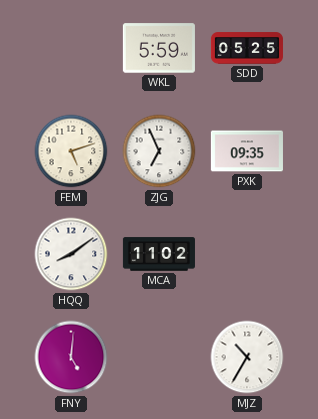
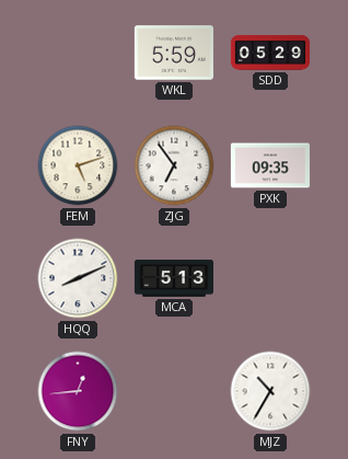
SDD: 05:25 -> 05:29 (270, 53)
ZJG: 6:56 -> 6:54 (174, 165)
HQQ: 8:09 -> 8:11 (78, 278)
MCA: 11:02 -> 5:13 (174, 278)
FNY: 5:01 -> 12:44 (78, 391)
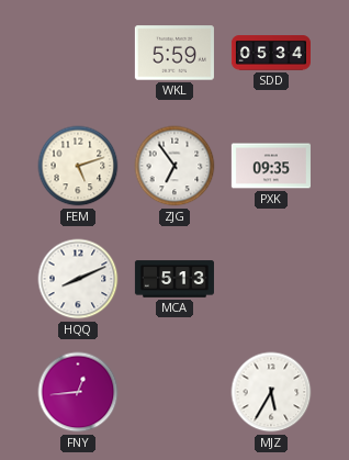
SDD: 05:29 -> 05:34 (271, 53)
MJZ: 10:35 -> 5:35 (271, 392)
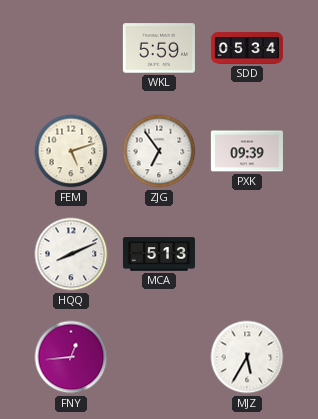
PXK: 09:35 -> 09:39 (247, 151)
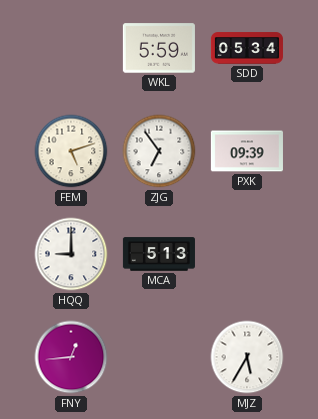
HQQ: 8:11 -> 9:00 (71, 254)
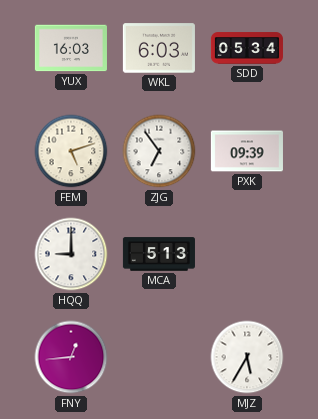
YUX: none -> 16:03 (71, 48)
WKL: 5:59 -> 6:03 (159, 48)
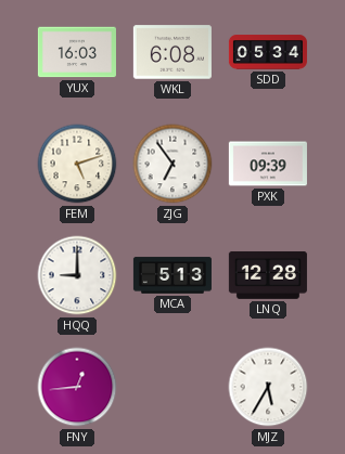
WKL: 6:03 -> 6:08 (173, 52)
LNQ: none -> 12:28 (268, 275)
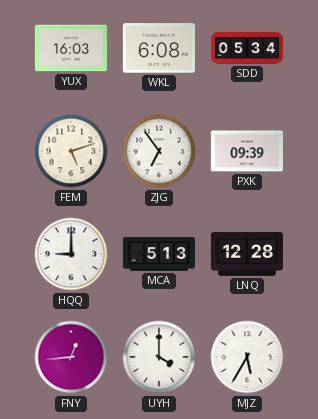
UYH: none -> 4:00 (159, 357)
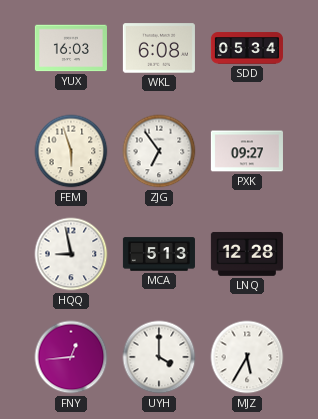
FEM: 5:12 -> 5:57 (71, 151)
PXK: 09:39 -> 09:27 (247, 151)
HQQ: 9:00 -> 8:58 (71, 254)
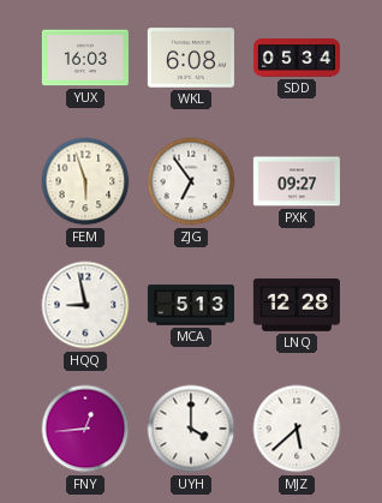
MJZ: 5:35 -> 5:38 (297, 429)
